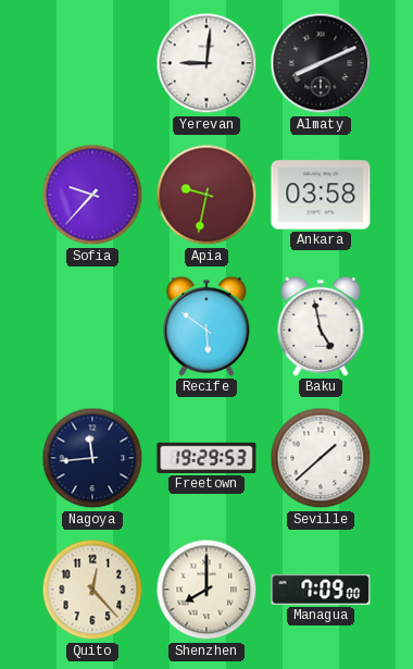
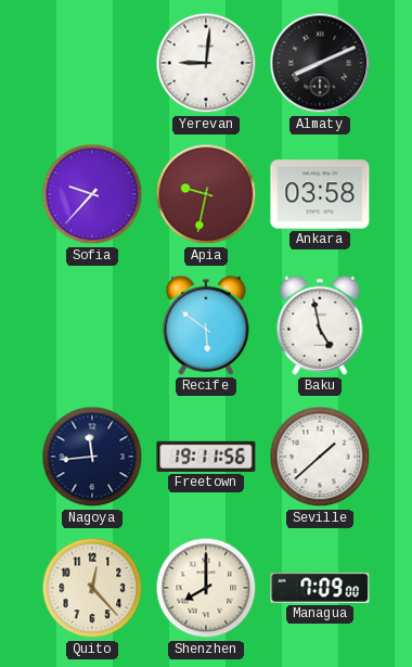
Freetown: 19:29 -> 19:11 (206, 457)
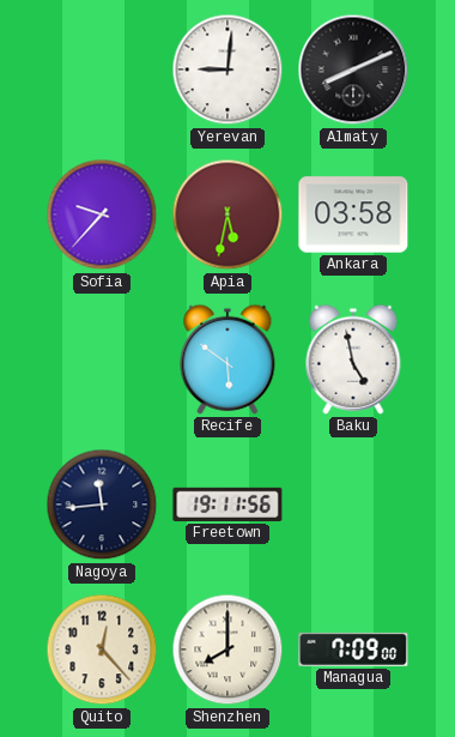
Apia: 9:32 -> 5:32 (227, 215)
Seville: 1:38 -> none (320, 457)
